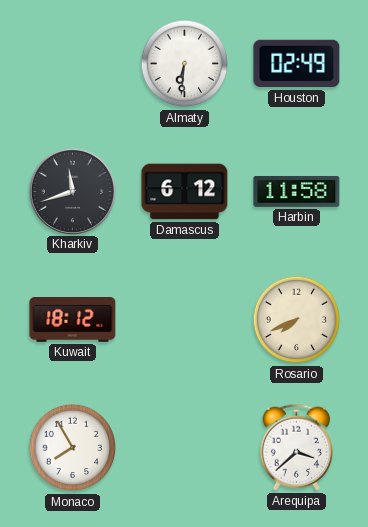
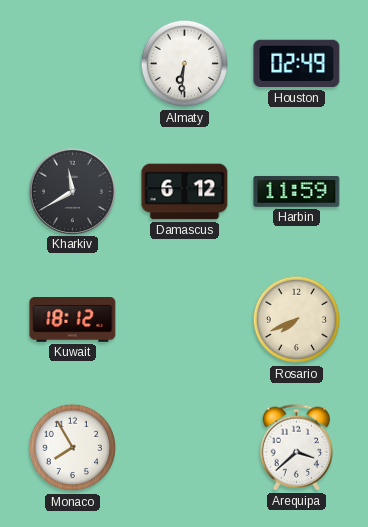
Kharkiv: 11:42 -> 11:40 (72, 191)
Harbin: 11:58 -> 11:59 (297, 191)
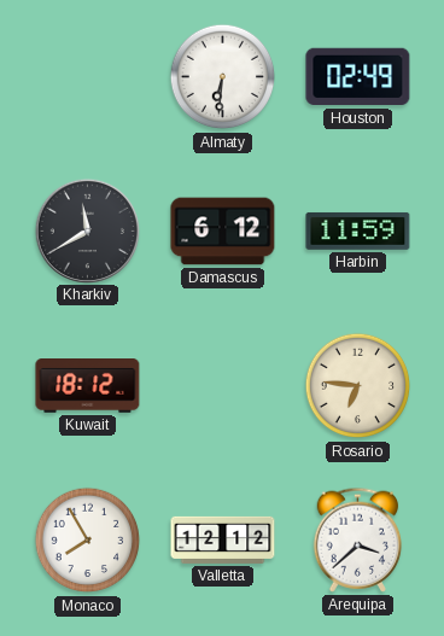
Rosario: 7:41 -> 6:46 (358, 386)
Valletta: none -> 12:12 (223, 539)
